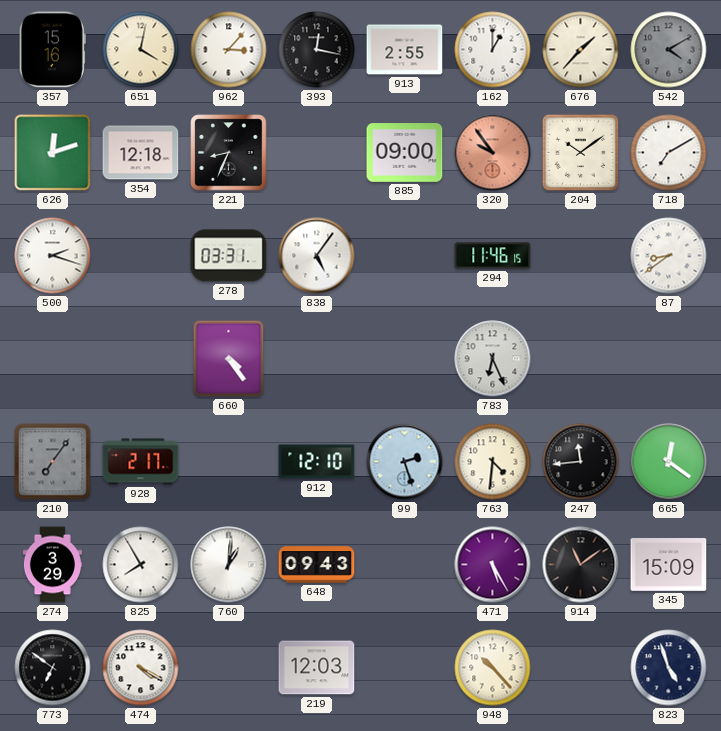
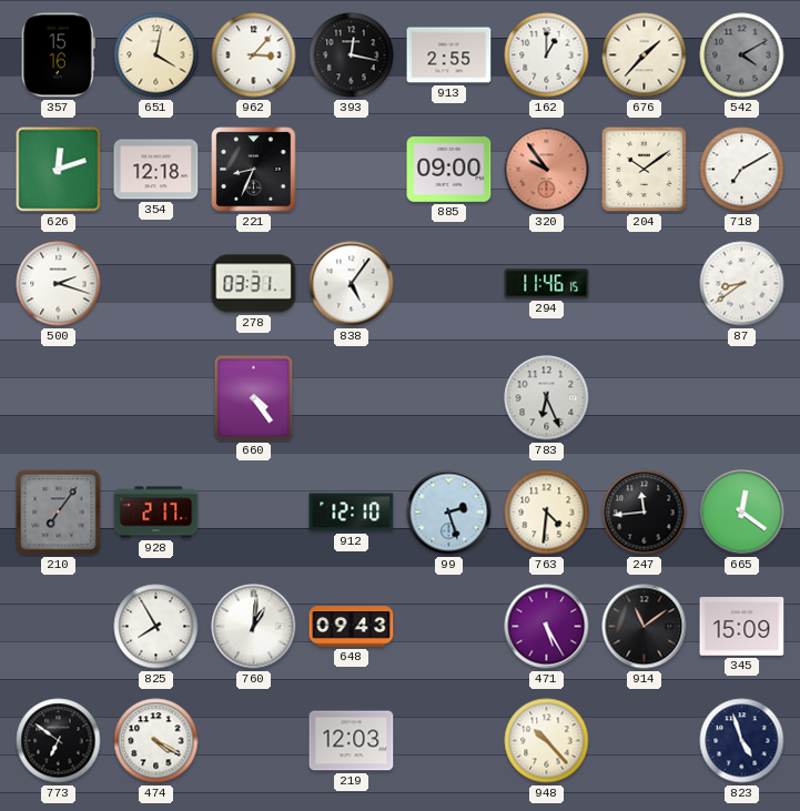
274: 3:29 -> none (52, 565)
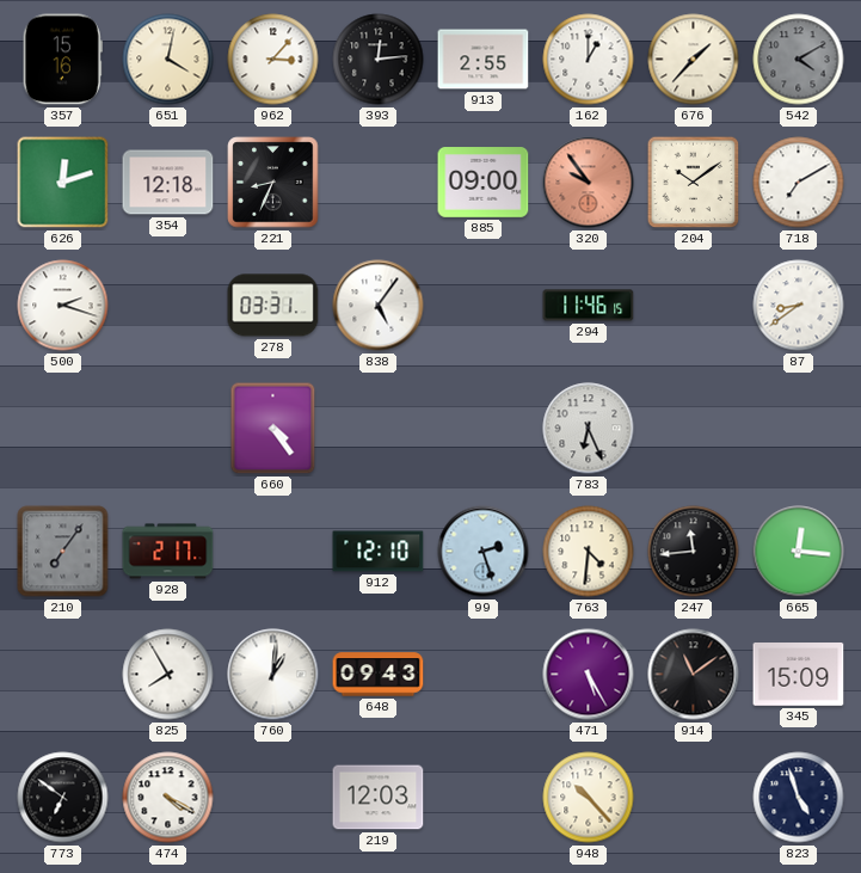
393: 12:17 -> 12:14 (379, 60)
665: 12:21 -> 12:16 (799, 552)
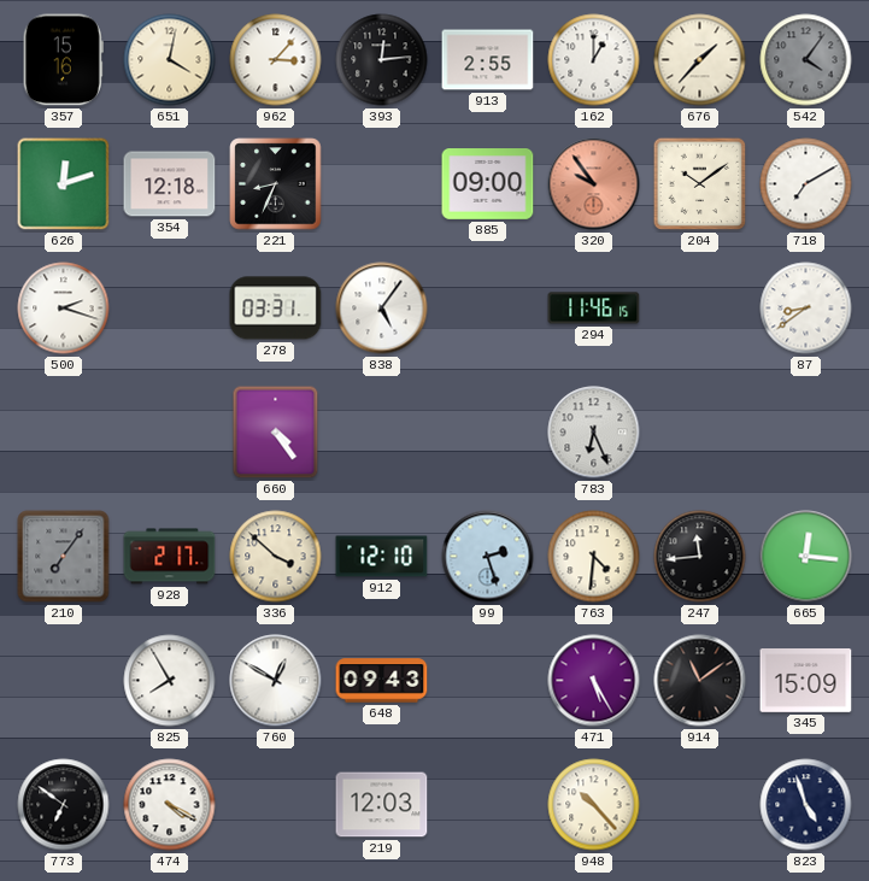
542: 4:10 -> 4:06 (806, 60)
336: none -> 3:52 (276, 557)
760: 1:01 -> 12:50 (276, 681)
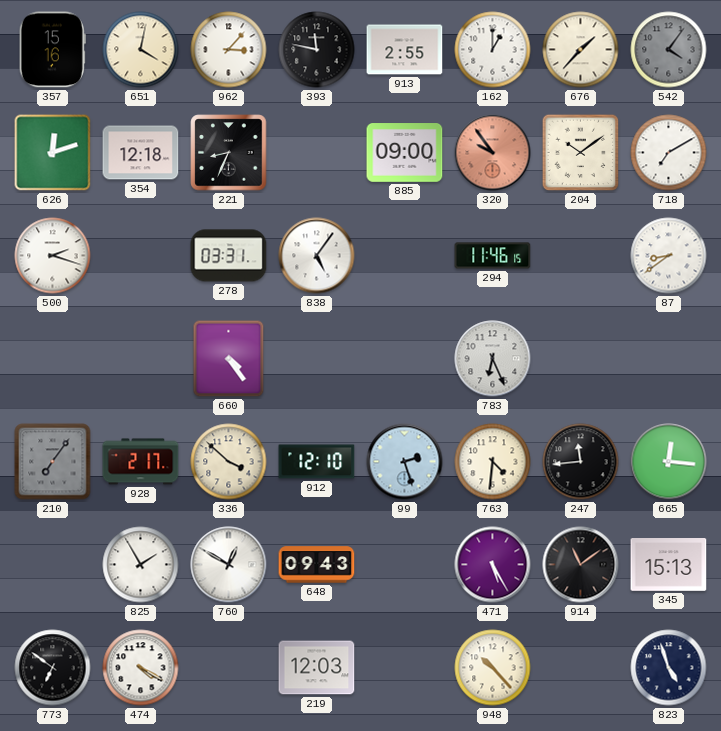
393: 12:14 -> 11:47 (317, 50)
825: 7:55 -> 1:55 (141, 565)
345: 15:09 -> 15:13 (669, 565)
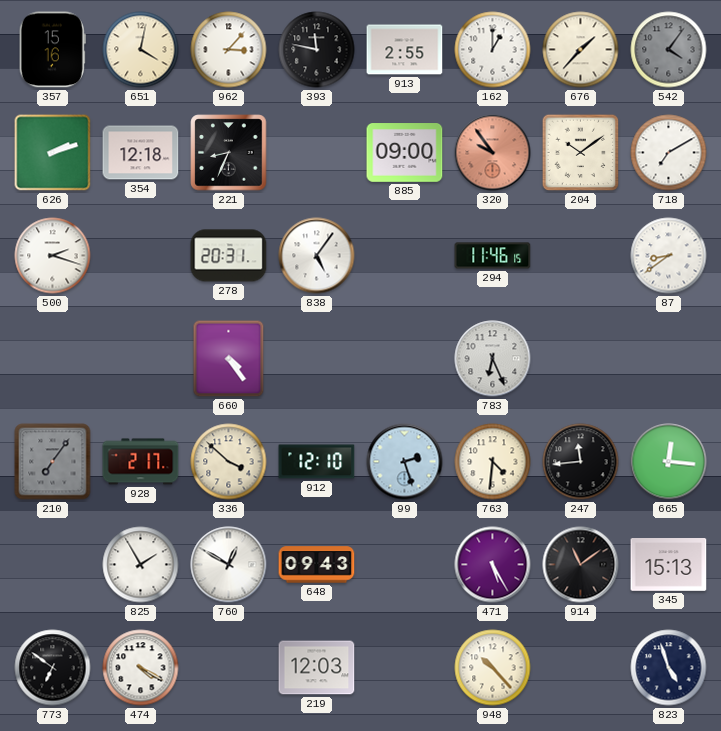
626: 12:12 -> 2:12 (53, 153)
278: 03:31 -> 20:31 (229, 256)
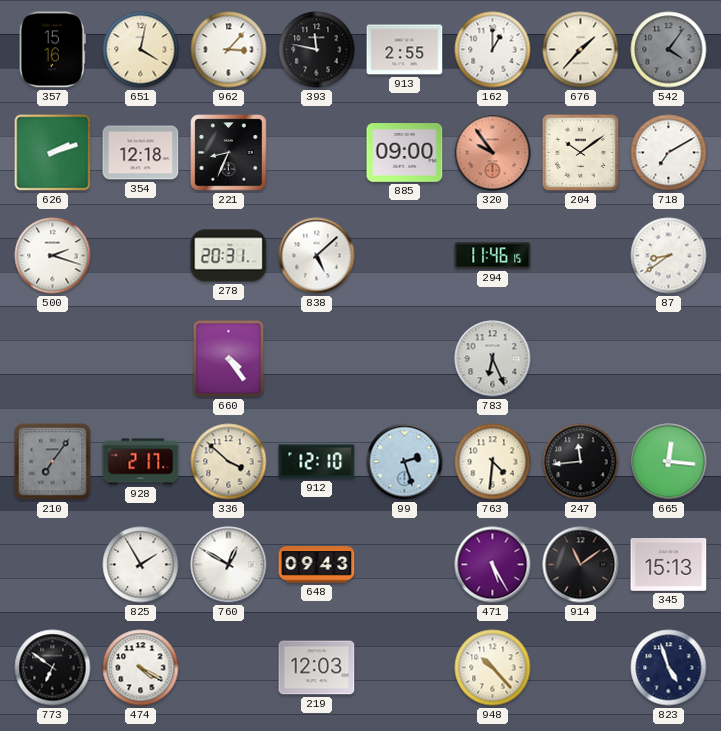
838: 5:06 -> 5:08 (317, 256)
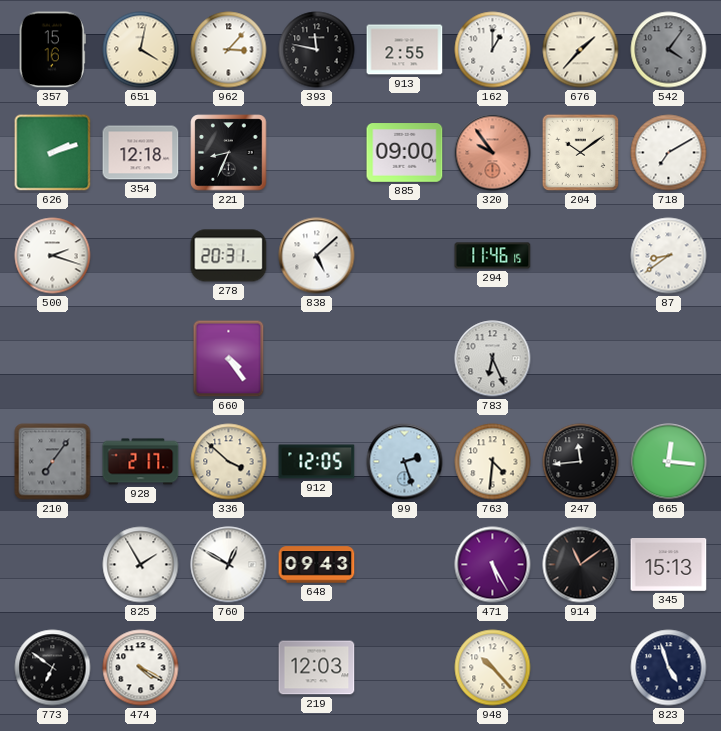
912: 12:10 -> 12:05 (317, 462)
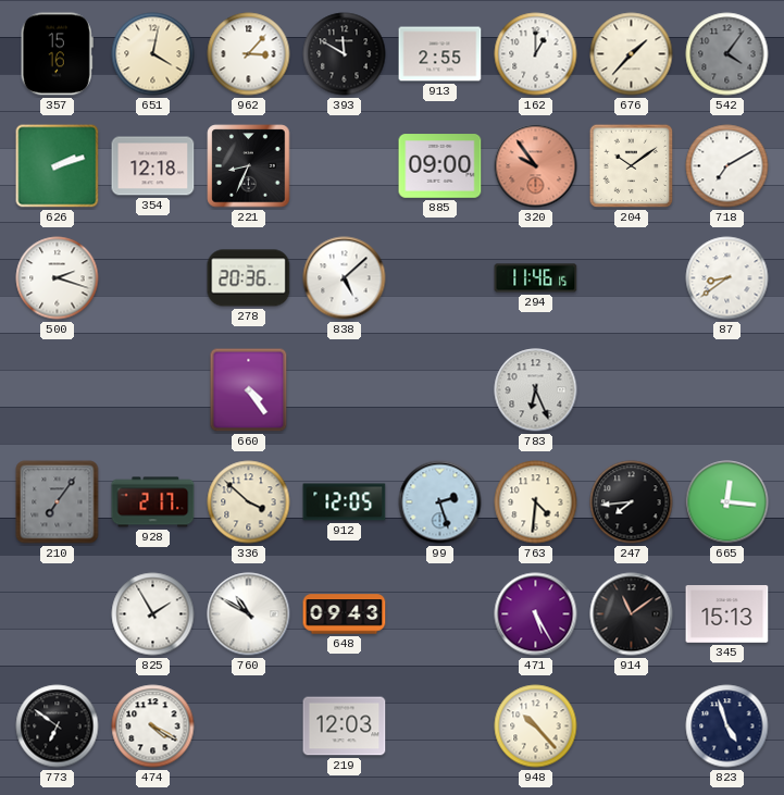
393: 11:47 -> 11:50 (345, 54)
278: 20:31 -> 20:36 (249, 278)
247: 11:44 -> 7:44 (632, 502)
760: 12:50 -> 10:50 (249, 614)
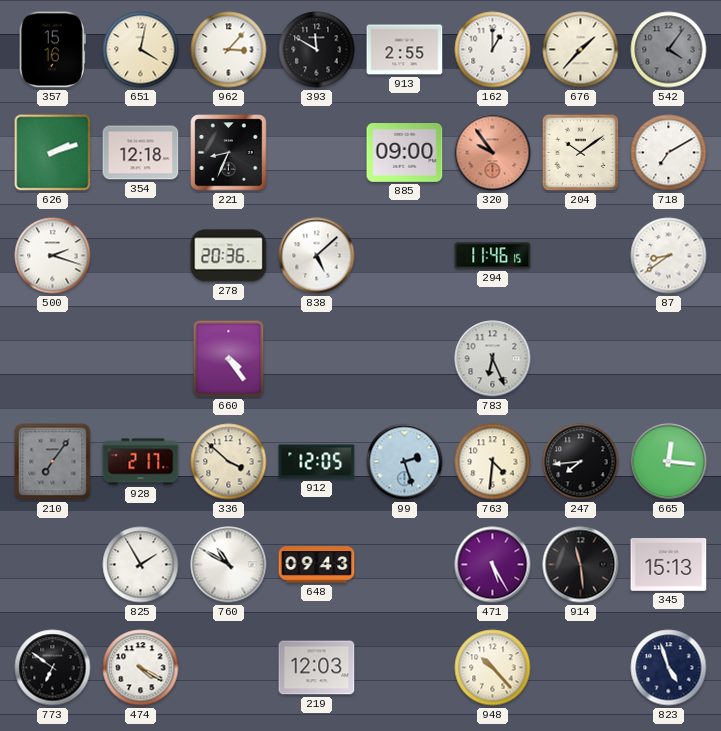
914: 11:09 -> 11:29 (581, 565)
